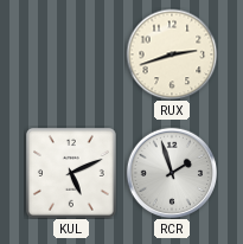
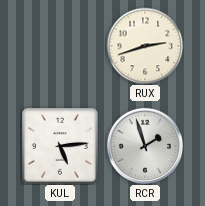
KUL: 5:11 -> 5:14 (60, 146)
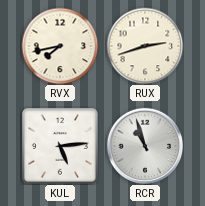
RVX: none -> 7:43 (60, 46)
RCR: 1:57 -> 10:57 (145, 146)
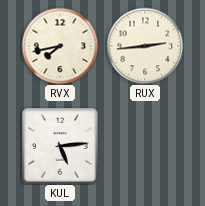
RUX: 2:42 -> 2:44 (145, 46)
RCR: 10:57 -> none (145, 146)
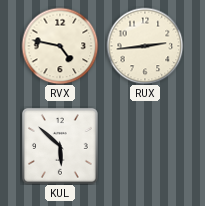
RVX: 7:43 -> 4:47 (60, 46)
KUL: 5:14 -> 5:52 (60, 146)
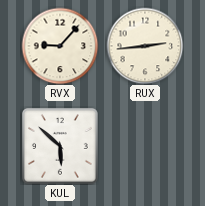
RVX: 4:47 -> 9:07 (60, 46)
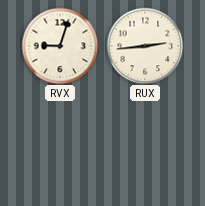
RVX: 9:07 -> 9:03 (60, 46)
KUL: 5:52 -> none (60, 146)
